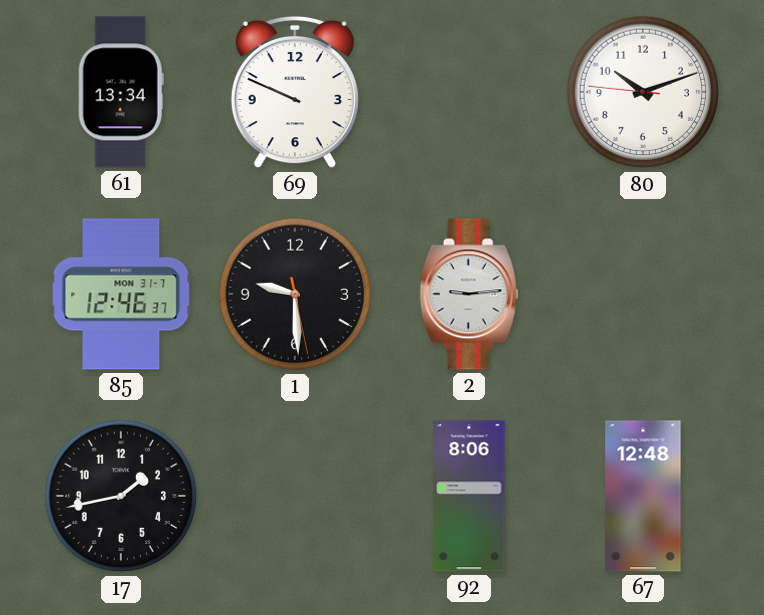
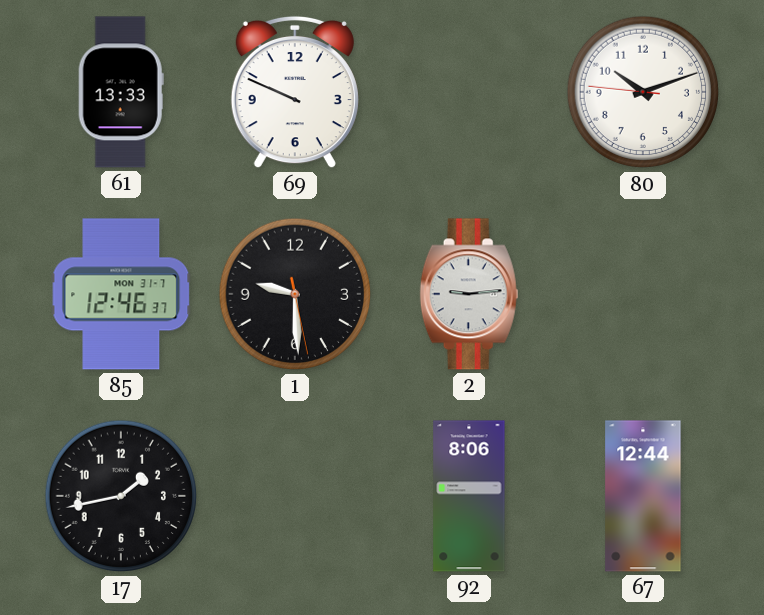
61: 13:34 -> 13:33 (121, 92)
67: 12:48 -> 12:44 (643, 496)
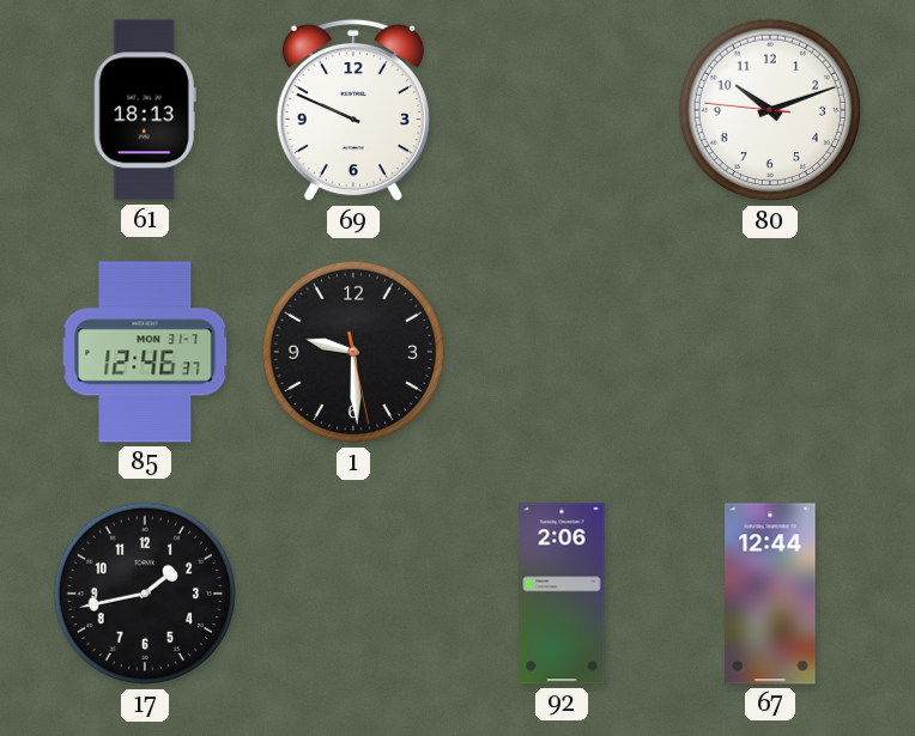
61: 13:33 -> 18:13 (145, 110)
2: 9:14 -> none (469, 294)
92: 8:06 -> 2:06 (562, 594)
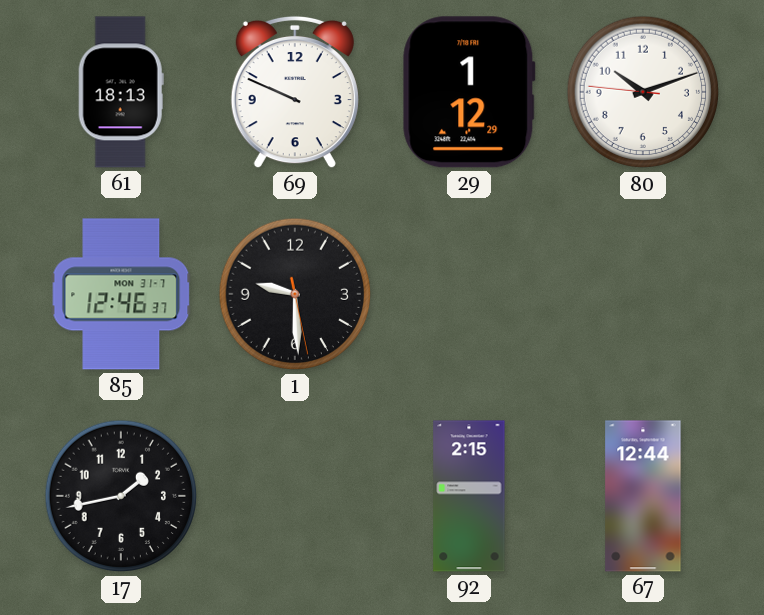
29: none -> 1:12 (469, 92)
92: 2:06 -> 2:15 (469, 496)
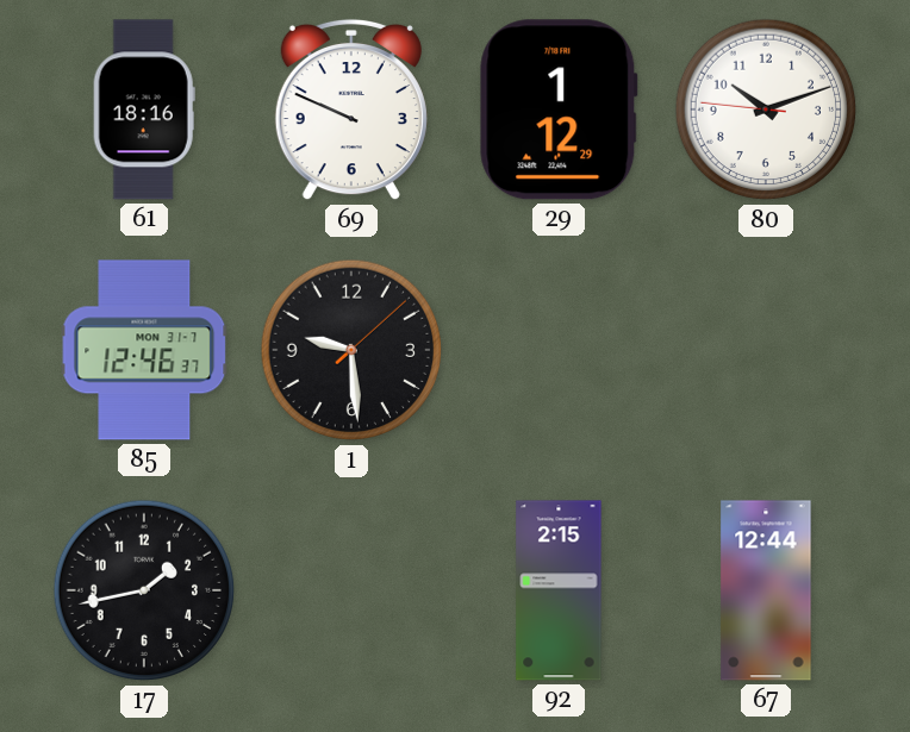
61: 18:13 -> 18:16 (144, 110)
1: 9:29:28 -> 9:29:08 (351, 350)
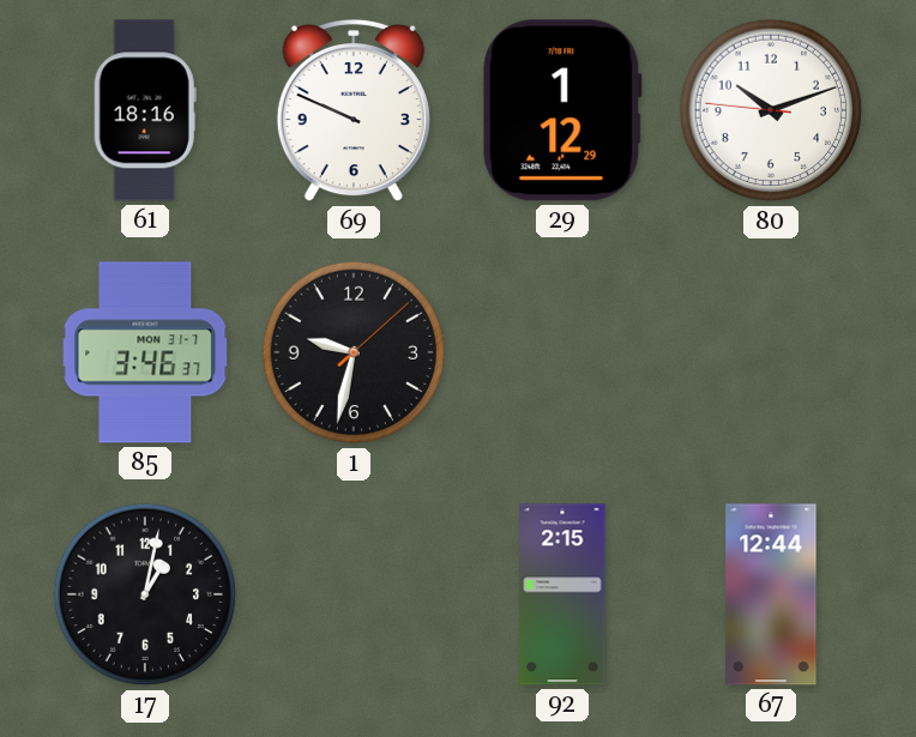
85: 12:46 -> 3:46 (145, 352)
1: 9:29 -> 9:32 (354, 352)
17: 1:43 -> 1:02 (145, 594)
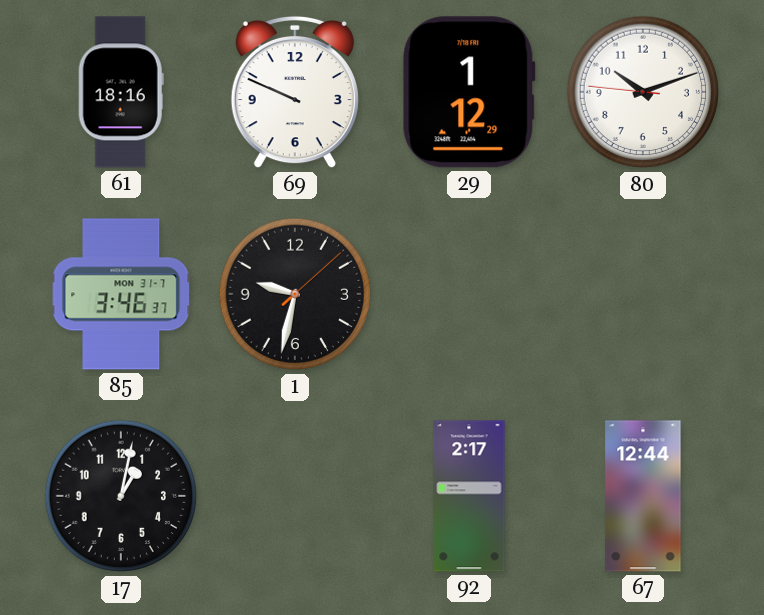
92: 2:15 -> 2:17 (469, 496)
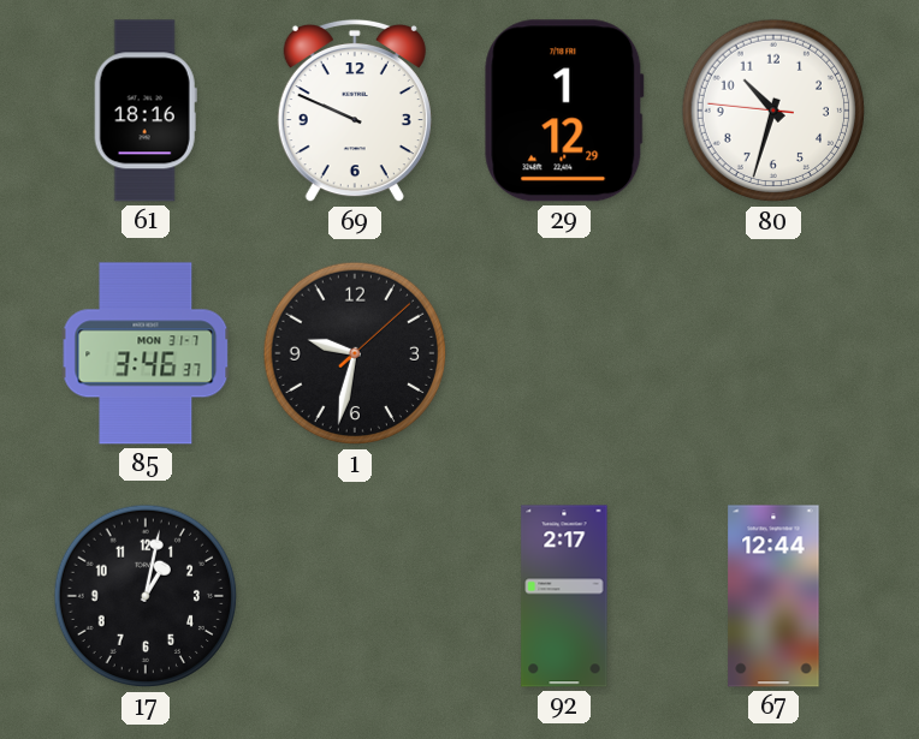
80: 10:11 -> 10:32 (773, 111)
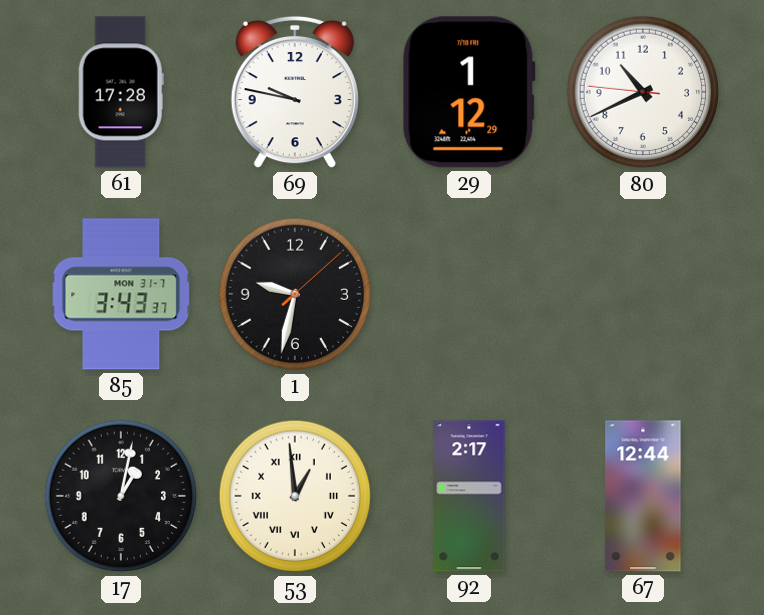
61: 18:16 -> 17:28 (121, 92)
69: 9:49 -> 9:47 (295, 92)
80: 10:32 -> 10:40 (643, 92)
85: 3:46 -> 3:43 (121, 294)
53: none -> 12:59 (295, 496)
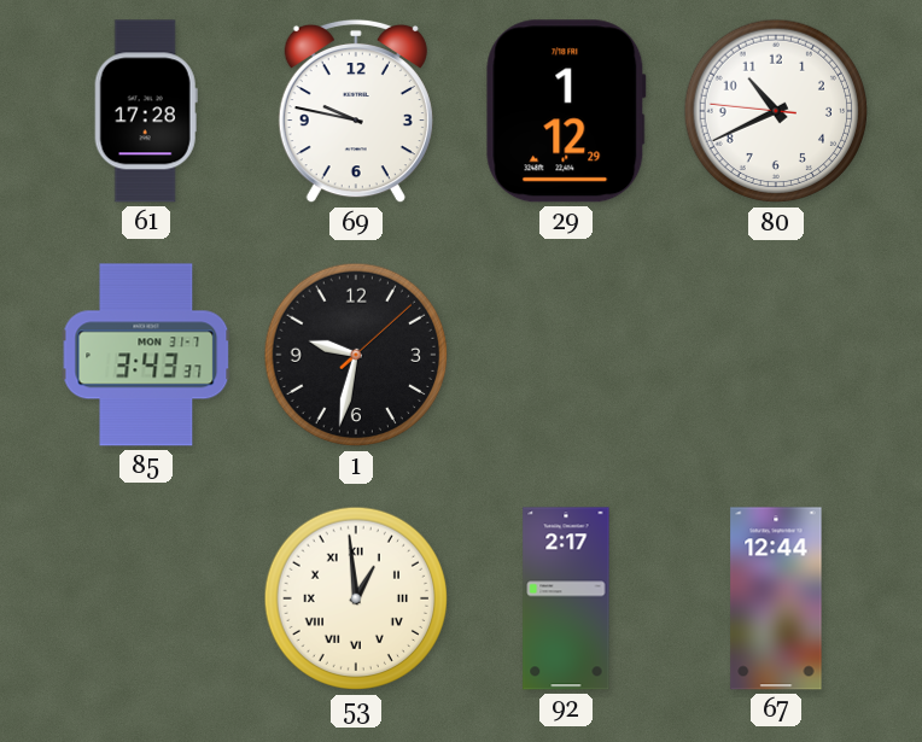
17: 1:02 -> none (121, 496)
